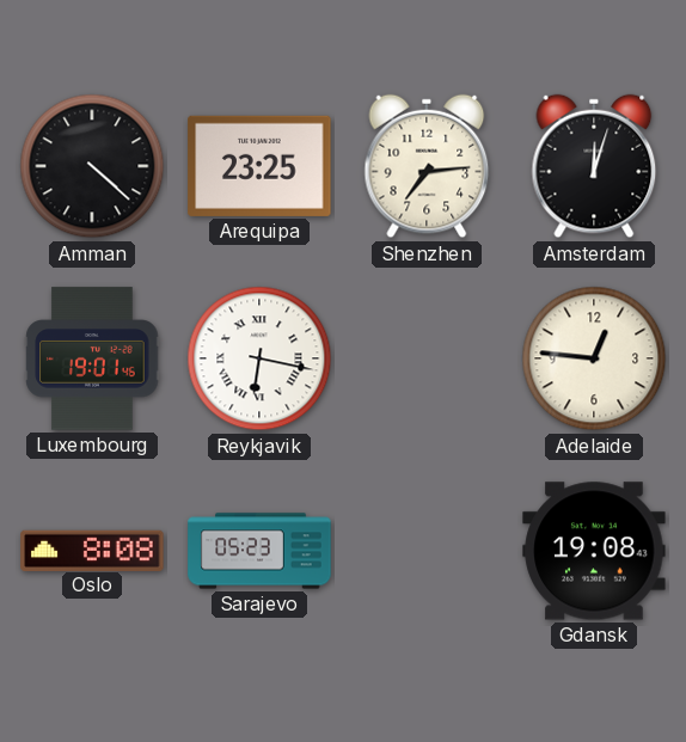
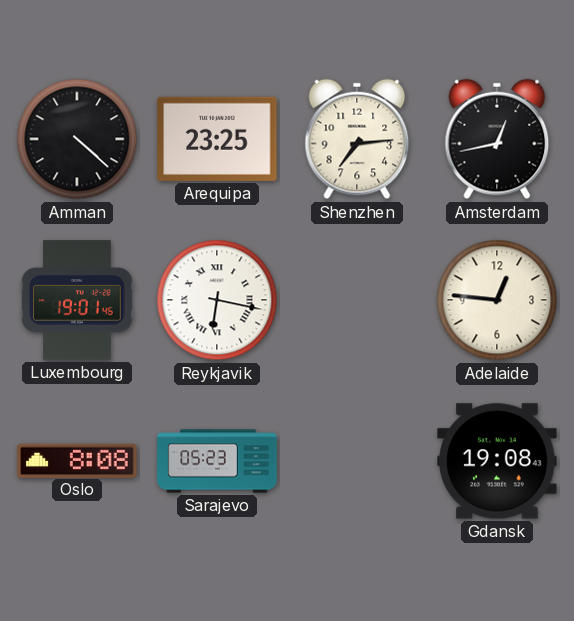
Amsterdam: 12:03 -> 12:43 (497, 139)
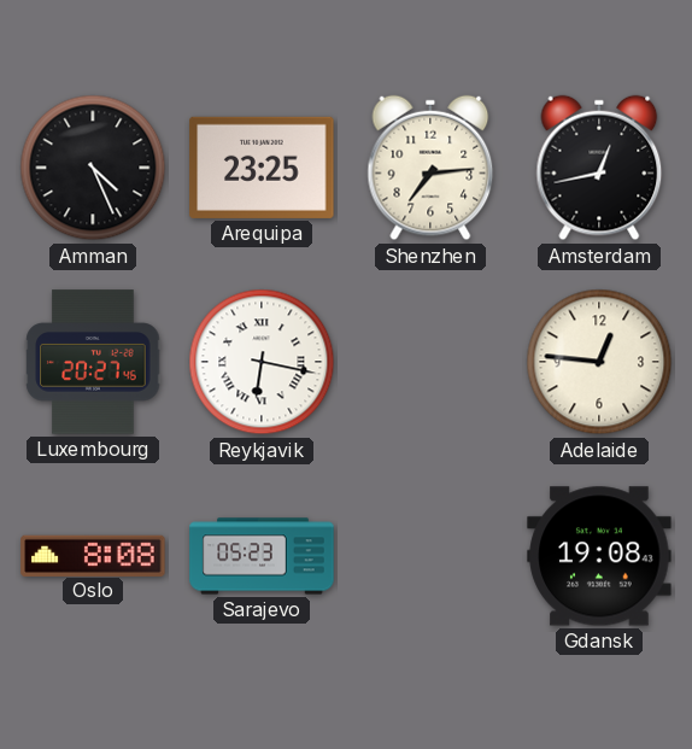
Amman: 4:22 -> 4:26 (93, 168)
Luxembourg: 19:01 -> 20:27 (93, 362)
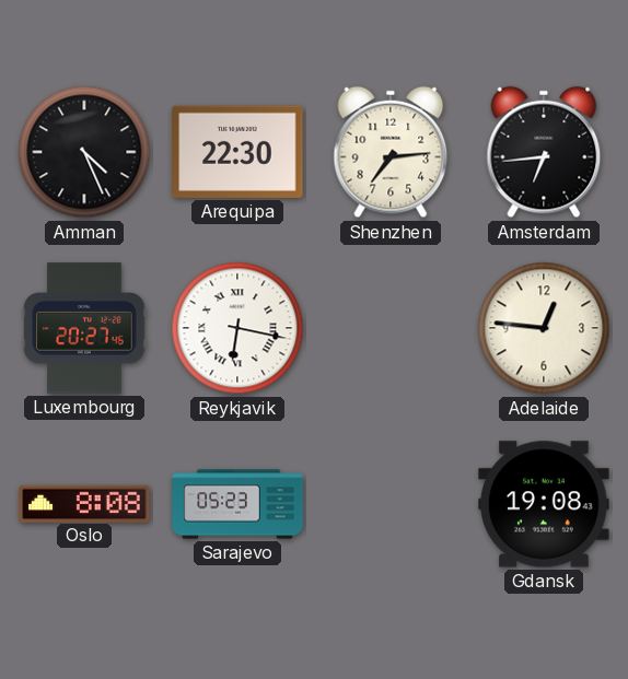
Arequipa: 23:25 -> 22:30 (237, 152)
Amsterdam: 12:43 -> 6:44 (544, 152)
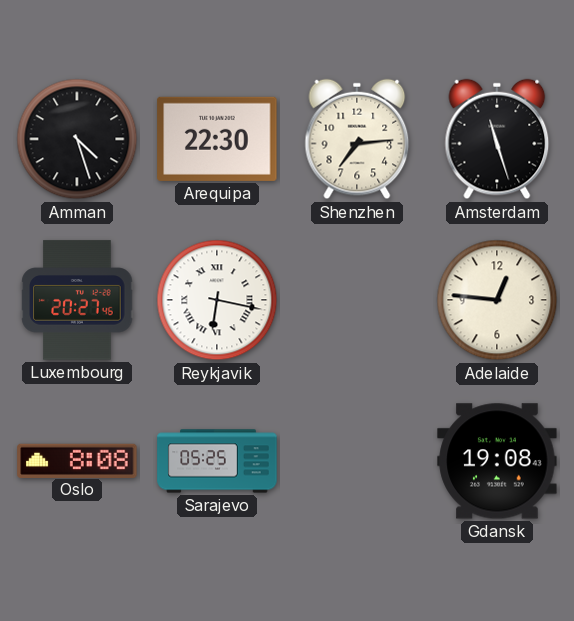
Amman: 4:26 -> 4:27 (77, 139)
Amsterdam: 6:44 -> 11:27 (497, 139)
Sarajevo: 05:23 -> 05:25 (217, 461)
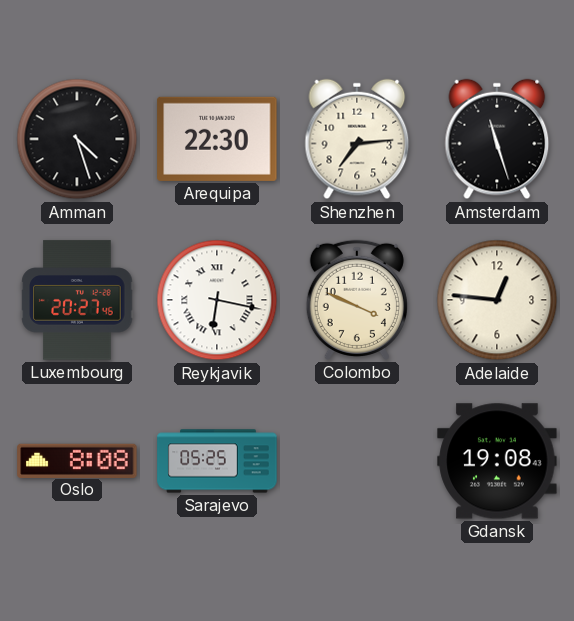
Colombo: none -> 3:49 (357, 300)
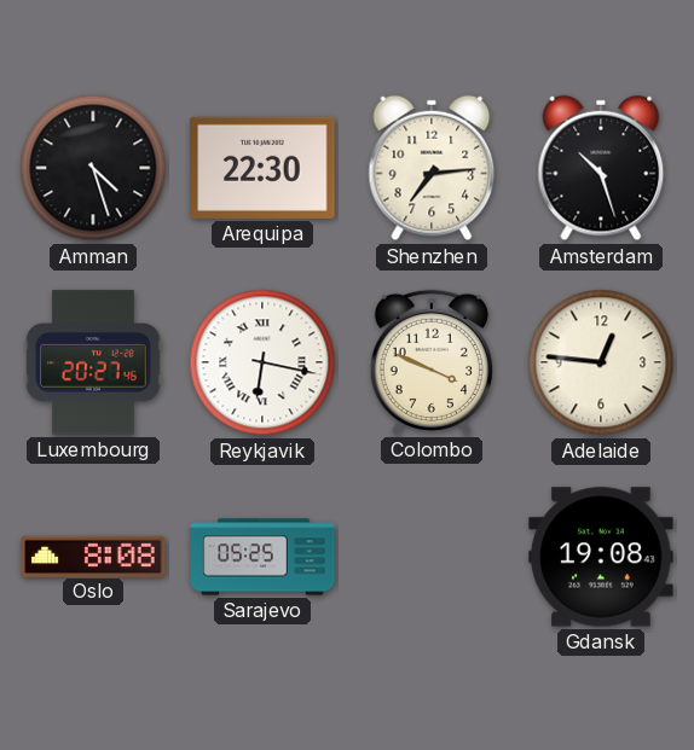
Amsterdam: 11:27 -> 10:27 (601, 168)
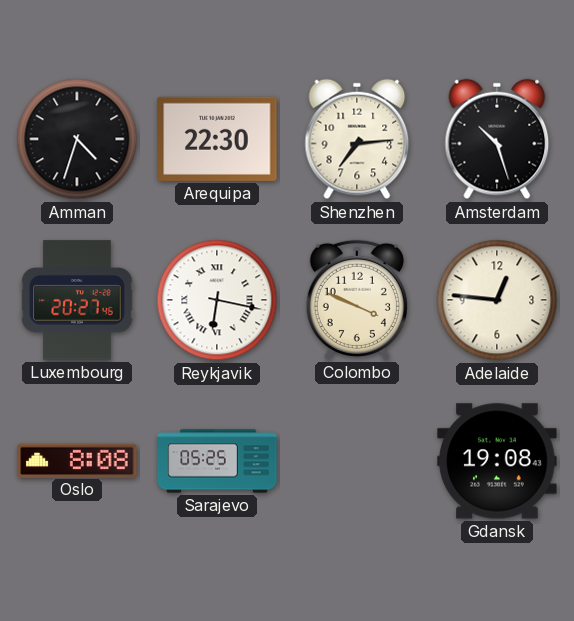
Amman: 4:27 -> 4:33 (77, 139)
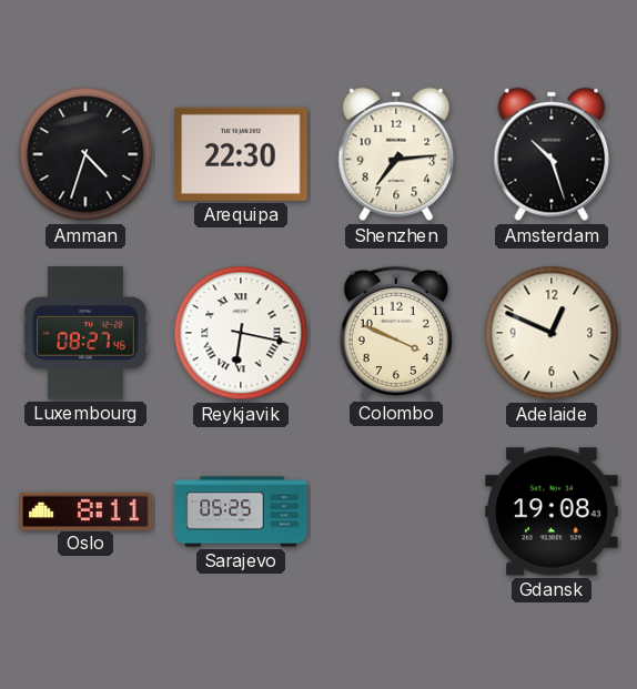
Luxembourg: 20:27 -> 08:27 (85, 333)
Adelaide: 12:46 -> 12:49 (552, 333)
Oslo: 8:08 -> 8:11 (85, 510)
